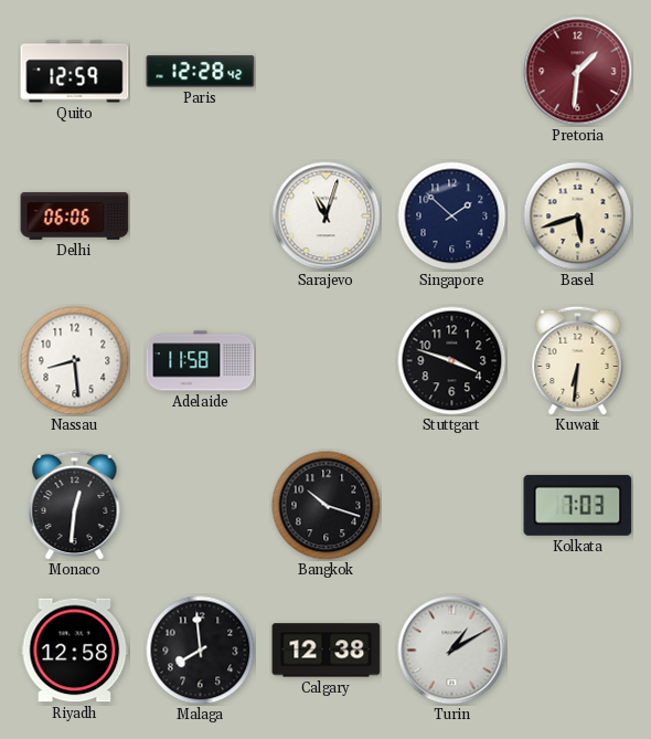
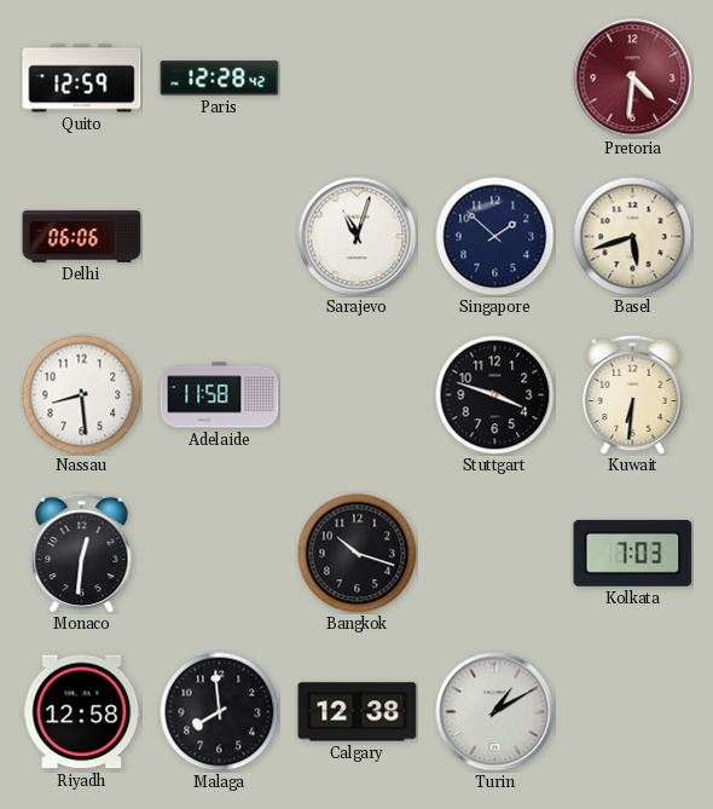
Pretoria: 1:31 -> 4:31 (633, 79)
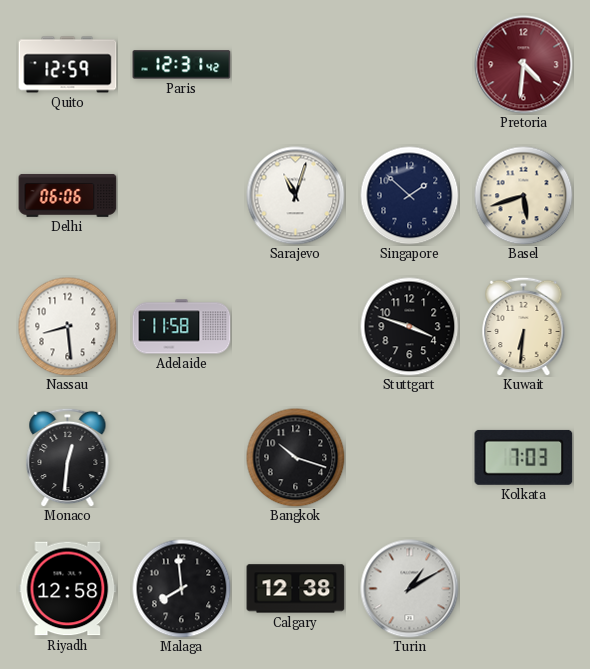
Paris: 12:28 -> 12:31 (182, 65)
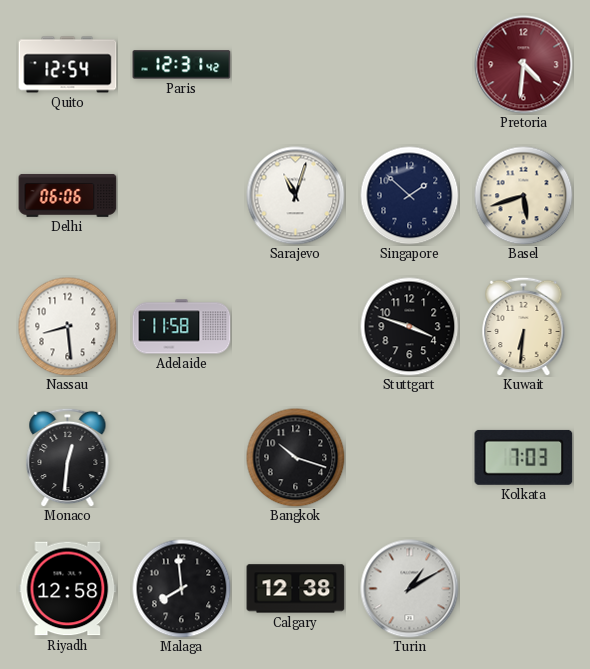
Quito: 12:59 -> 12:54 (68, 65)
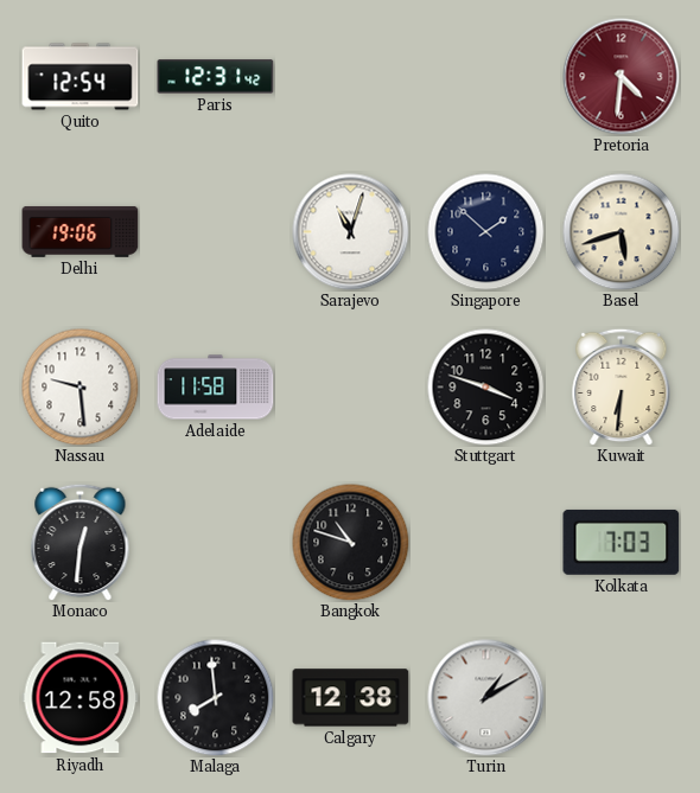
Delhi: 06:06 -> 19:06 (81, 231)
Nassau: 8:29 -> 9:29 (81, 388)
Bangkok: 10:18 -> 10:48 (351, 543)
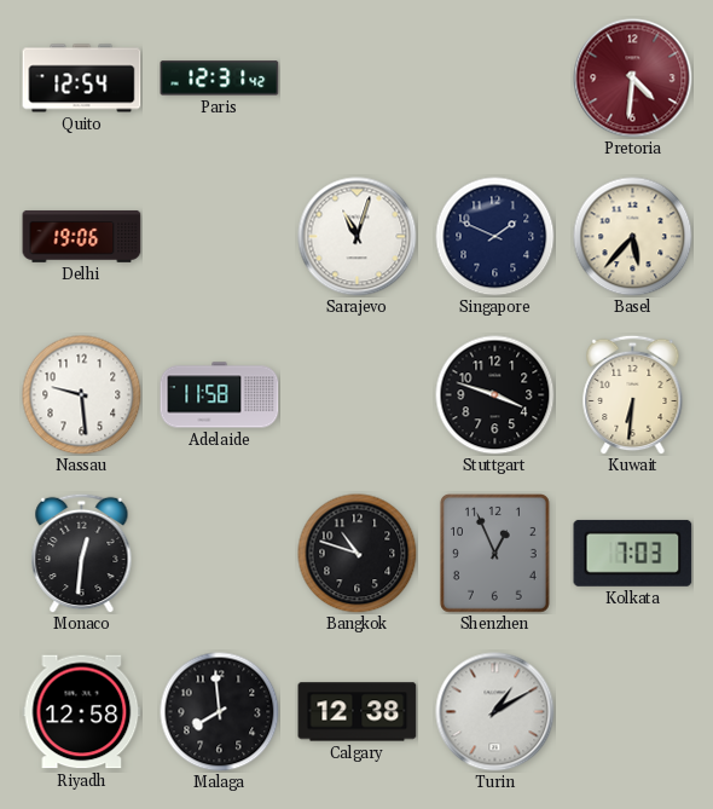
Singapore: 1:52 -> 1:49 (495, 237)
Basel: 5:42 -> 5:37 (633, 237)
Shenzhen: none -> 12:56 (494, 553)
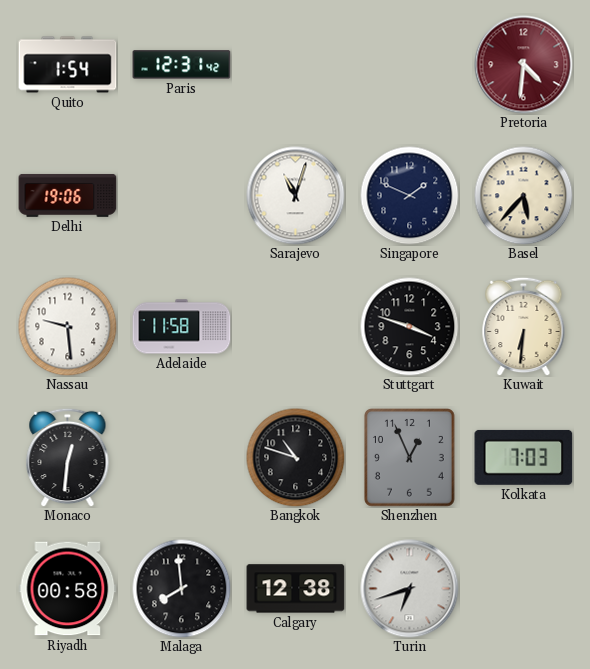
Quito: 12:54 -> 1:54 (68, 65)
Riyadh: 12:58 -> 00:58 (68, 589)
Turin: 1:10 -> 6:42 (410, 589)
